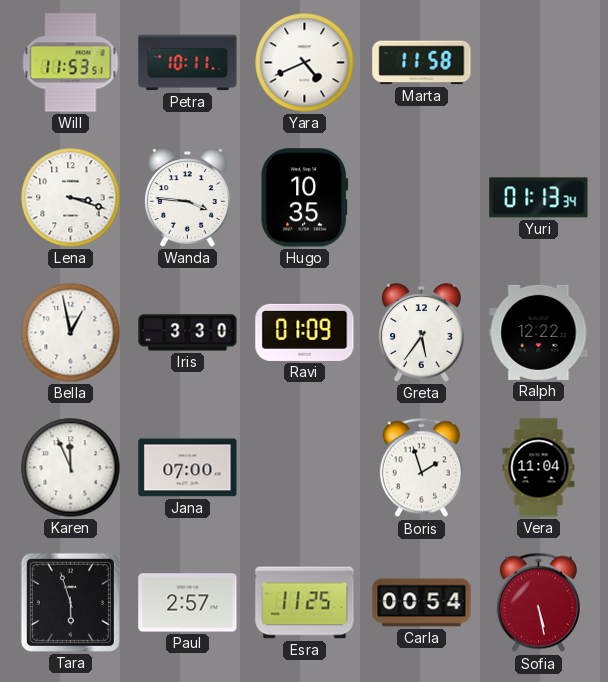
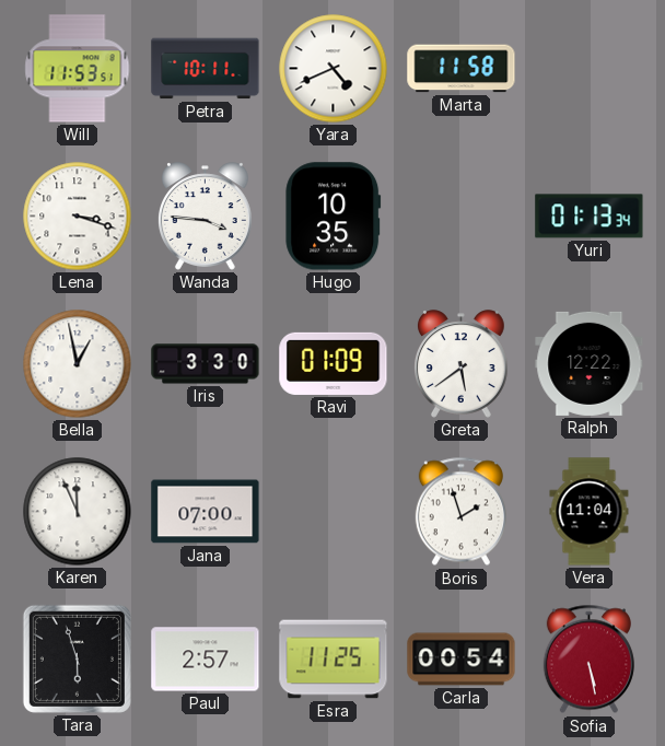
Greta: 5:36 -> 5:39 (460, 364)
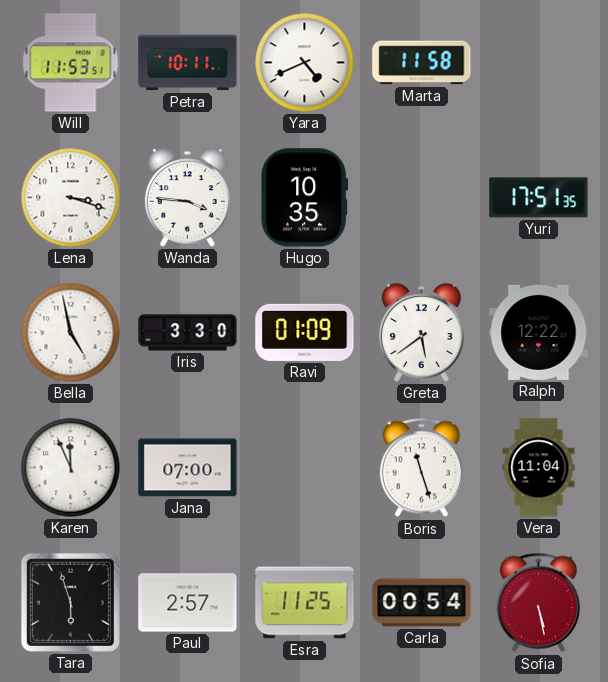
Yuri: 01:13 -> 17:51 (539, 198)
Bella: 12:58 -> 4:58 (71, 333)
Boris: 1:57 -> 11:27 (421, 468)
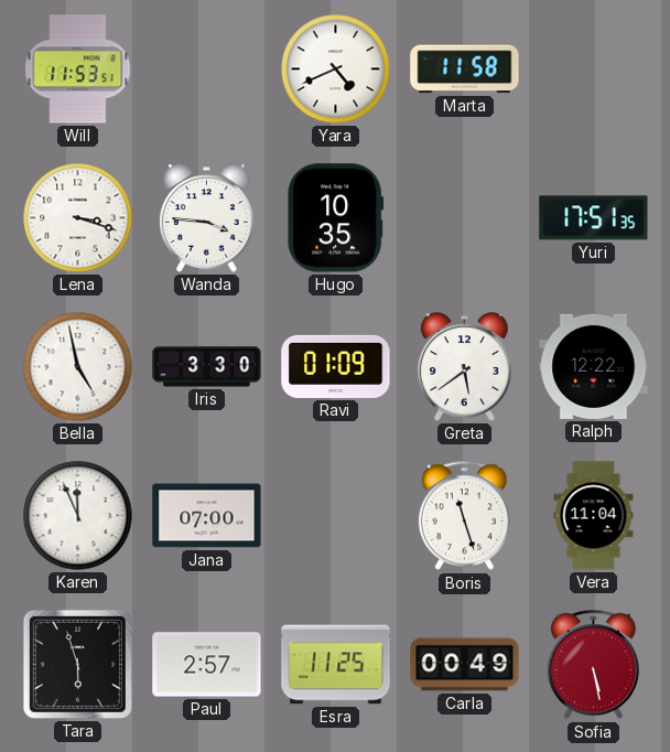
Petra: 10:11 -> none (188, 63)
Carla: 00:54 -> 00:49 (465, 665)
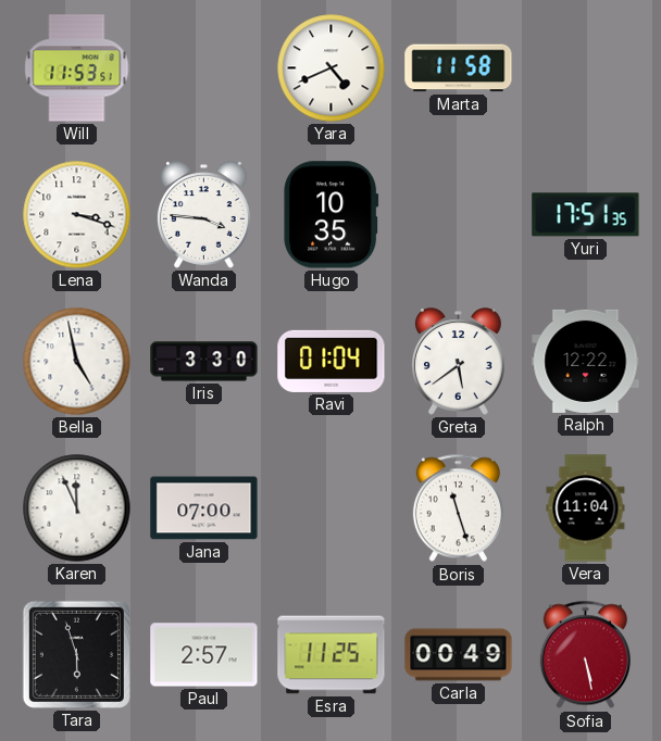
Ravi: 01:09 -> 01:04 (332, 361)
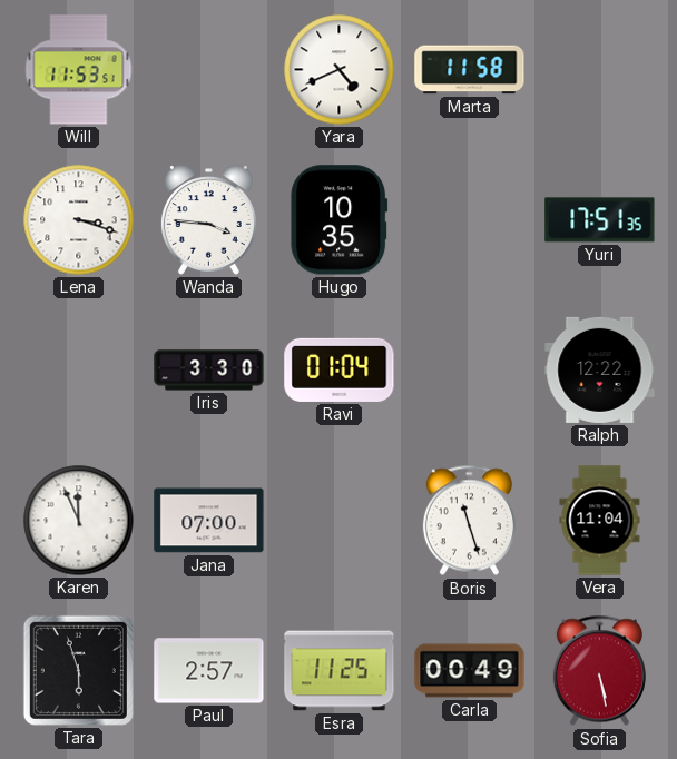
Bella: 4:58 -> none (77, 362)
Greta: 5:39 -> none (458, 362)
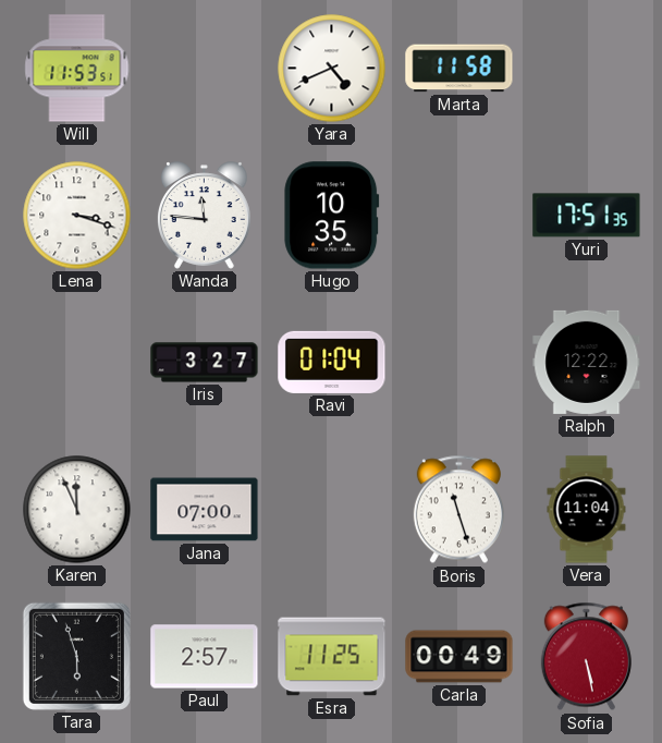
Wanda: 3:46 -> 11:46 (204, 216)
Iris: 3:30 -> 3:27 (205, 363)
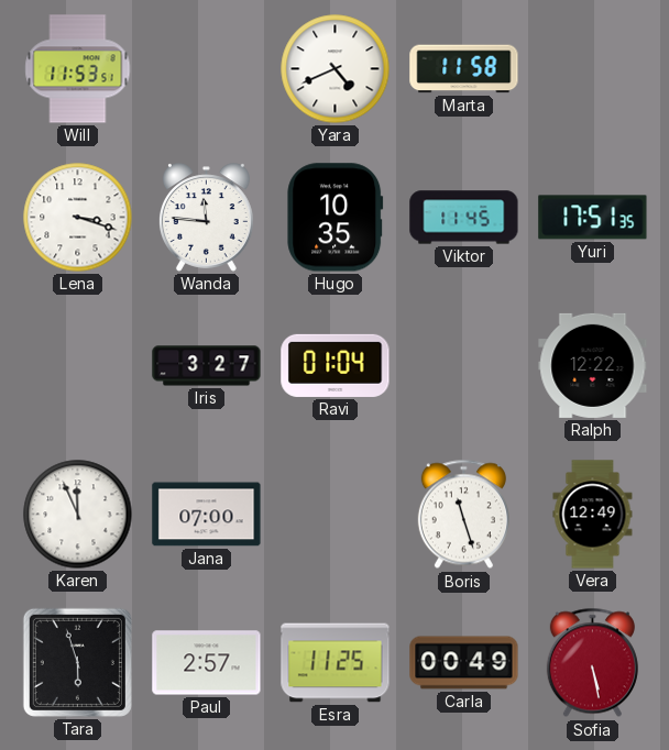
Viktor: none -> 11:45 (464, 218)
Vera: 11:04 -> 12:49 (593, 515)
